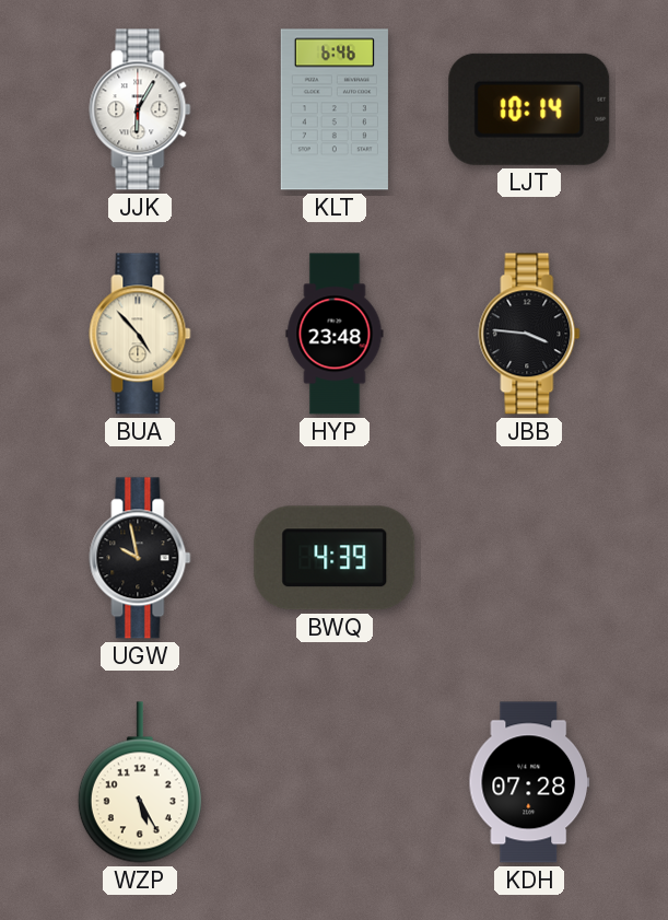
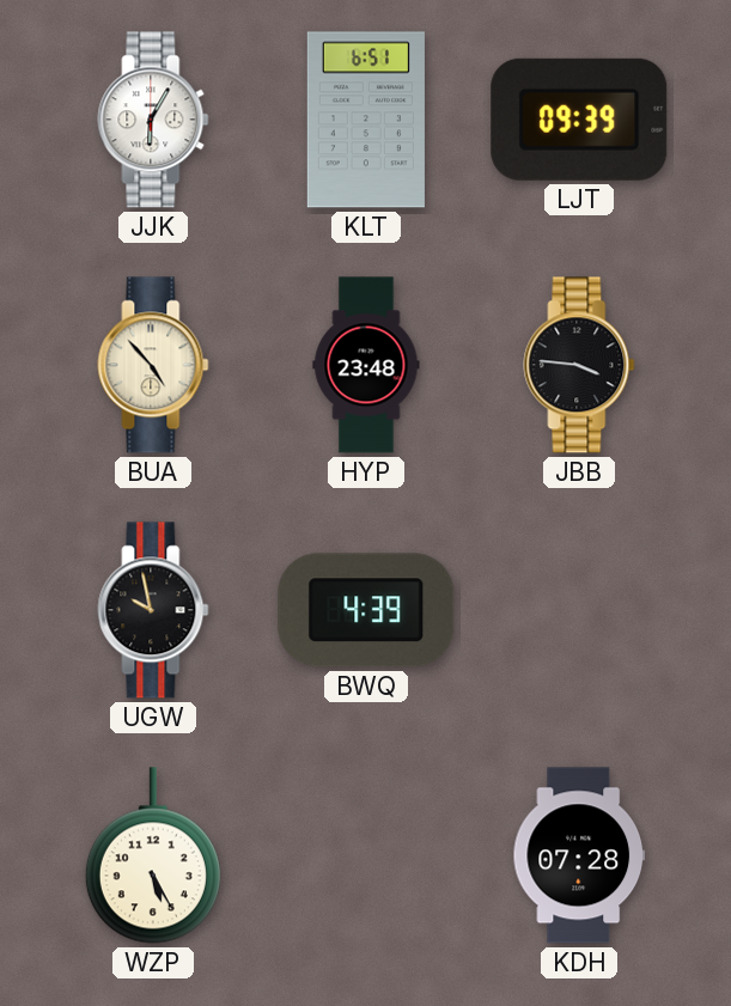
KLT: 6:46 -> 6:51 (366, 120)
LJT: 10:14 -> 09:39 (579, 120)
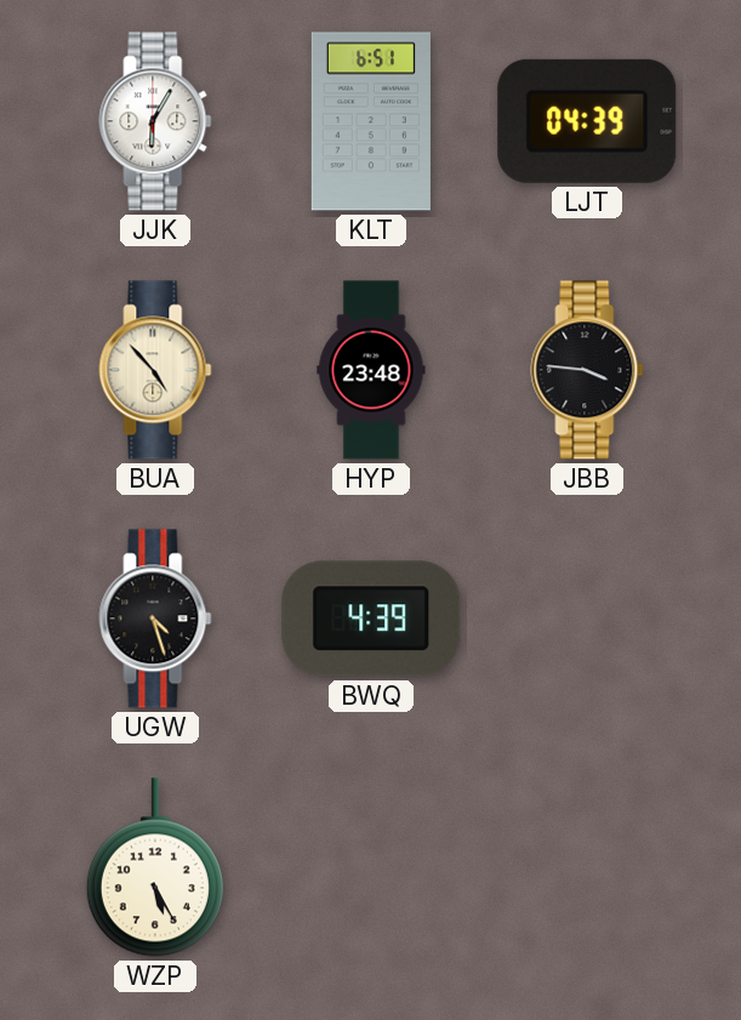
LJT: 09:39 -> 04:39 (587, 121)
UGW: 9:58 -> 4:27 (155, 619)
KDH: 07:28 -> none (579, 855)
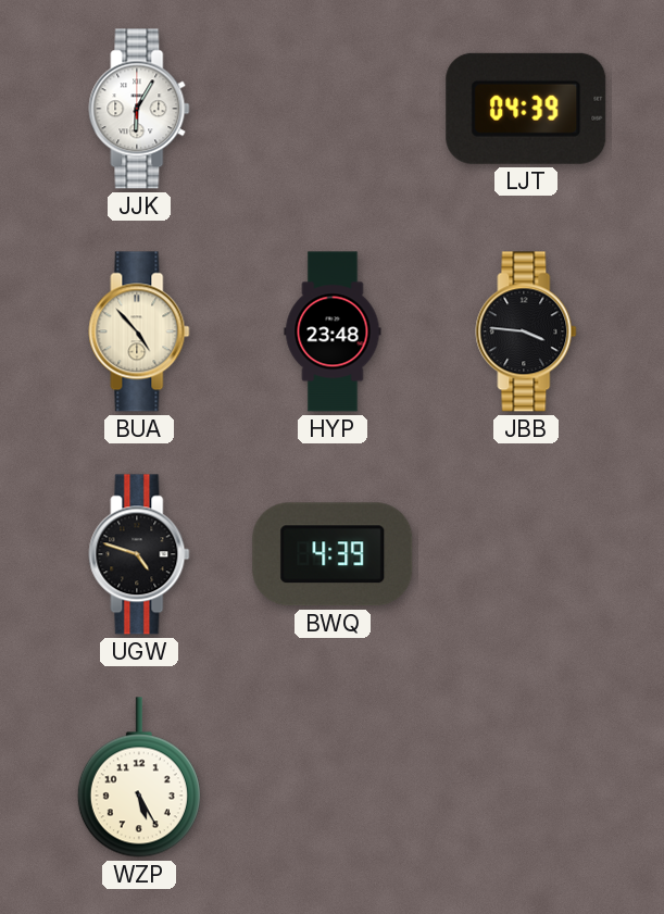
KLT: 6:51 -> none (371, 121)
UGW: 4:27 -> 4:48 (139, 554)
